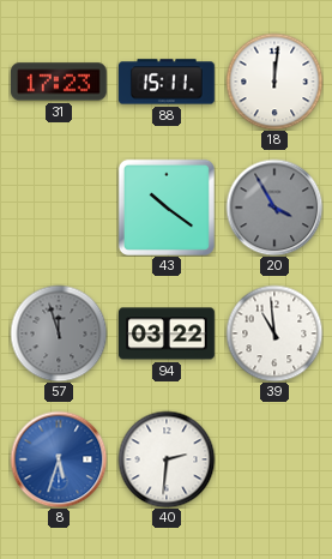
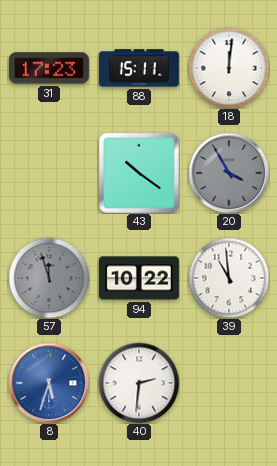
94: 03:22 -> 10:22 (140, 278)
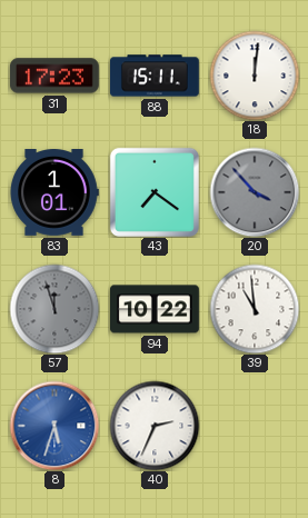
83: none -> 1:01 (54, 193)
43: 10:21 -> 7:21 (155, 192)
20: 3:55 -> 3:53 (255, 192)
40: 2:31 -> 2:34 (155, 426)
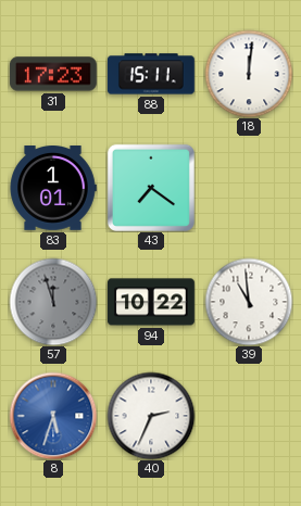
20: 3:53 -> none (255, 192)
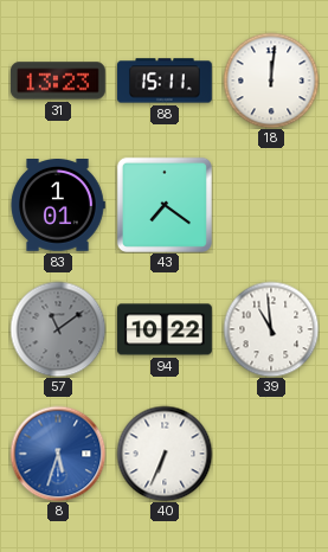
31: 17:23 -> 13:23 (58, 81)
57: 11:57 -> 11:09 (58, 329)
40: 2:34 -> 6:34 (165, 454)
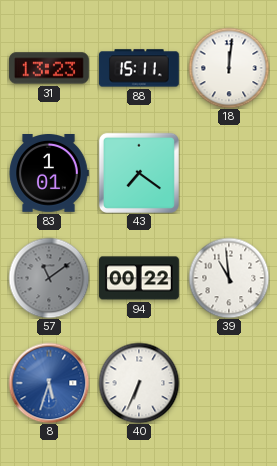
94: 10:22 -> 00:22 (140, 278)
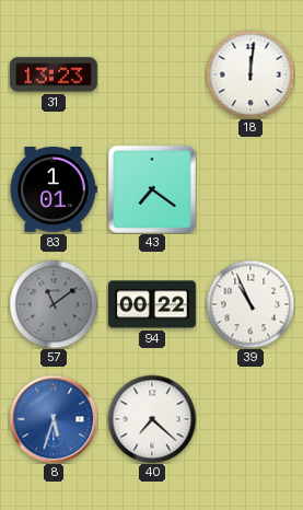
88: 15:11 -> none (139, 68)
39: 10:59 -> 10:56 (250, 304)
40: 6:34 -> 7:22 (152, 419)
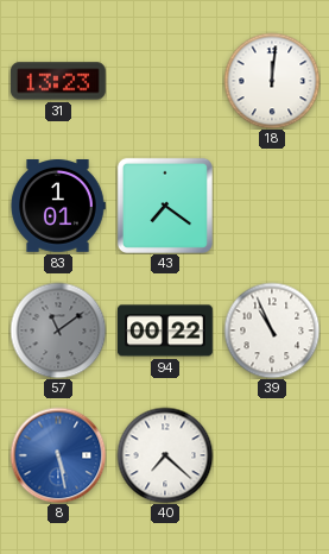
8: 5:33 -> 5:28 (58, 455)
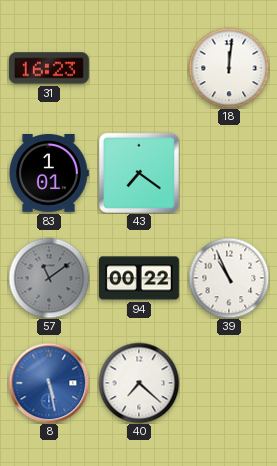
31: 13:23 -> 16:23 (49, 68)
